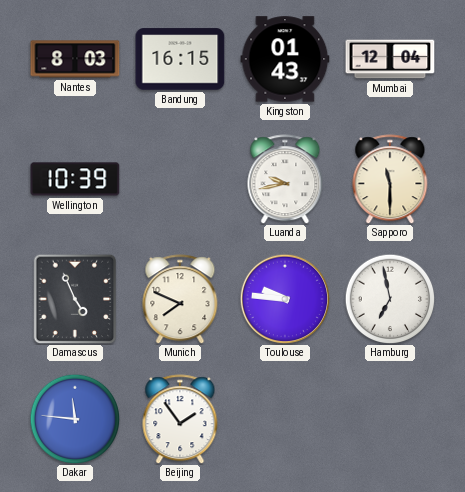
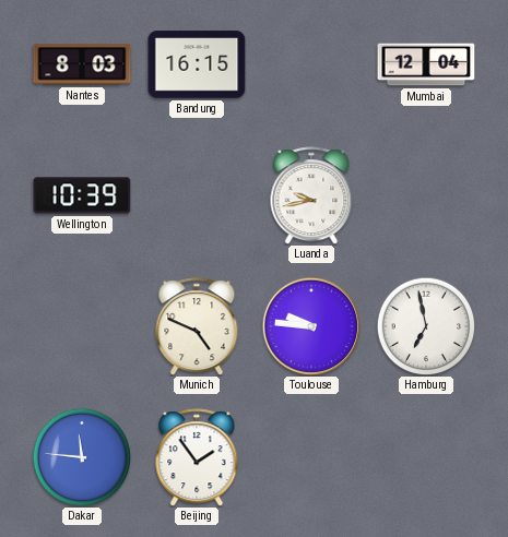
Kingston: 01:43 -> none (285, 59)
Sapporo: 11:30 -> none (390, 179)
Damascus: 4:56 -> none (75, 299)
Munich: 7:49 -> 4:49 (197, 326)
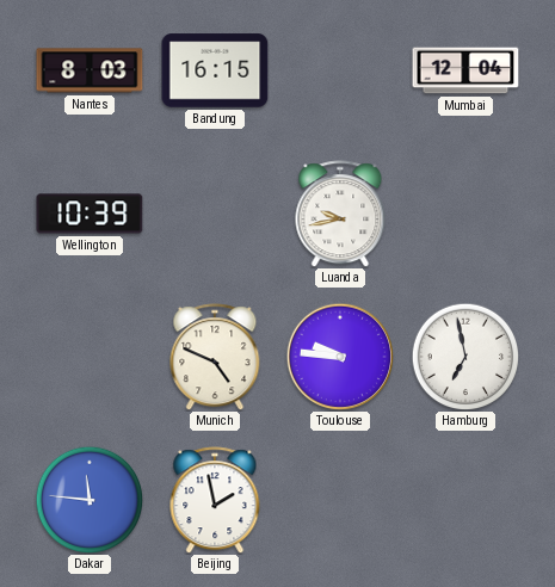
Beijing: 1:54 -> 1:58 (215, 500)
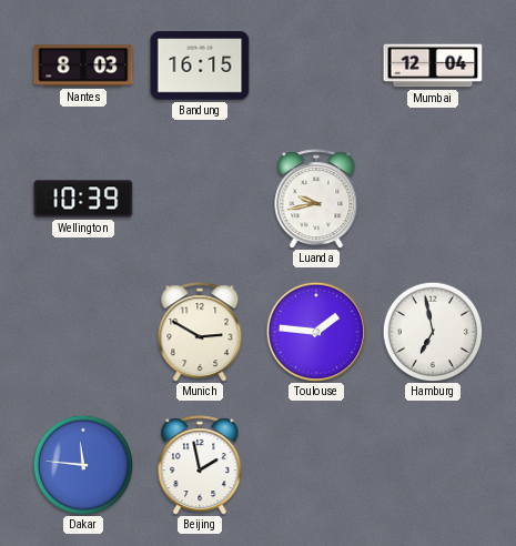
Munich: 4:49 -> 2:50 (200, 332)
Toulouse: 9:46 -> 1:46 (316, 332)
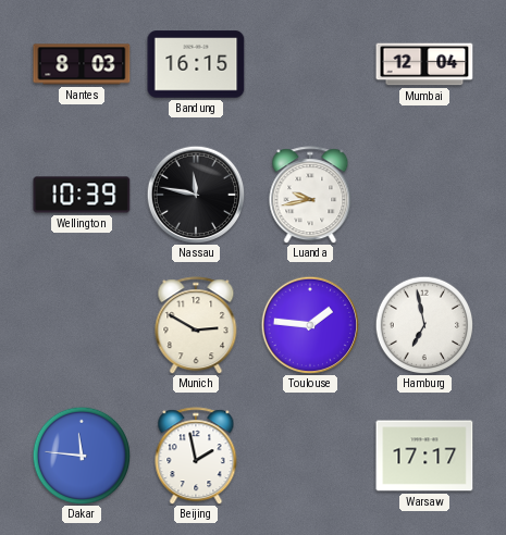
Nassau: none -> 11:47 (196, 195)
Warsaw: none -> 17:17 (424, 456)
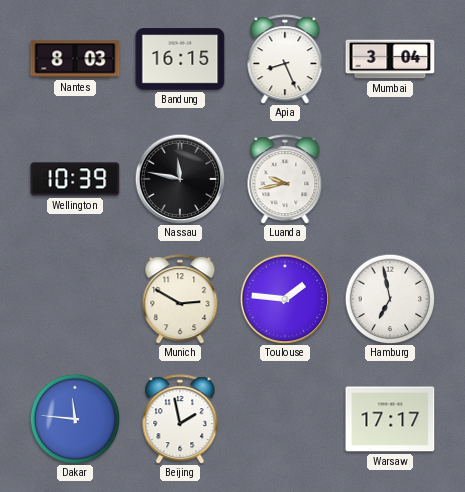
Apia: none -> 8:26 (285, 59)
Mumbai: 12:04 -> 3:04 (390, 59)
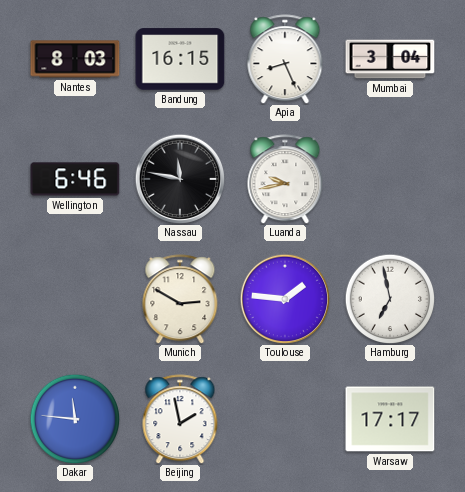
Wellington: 10:39 -> 6:46 (75, 179)
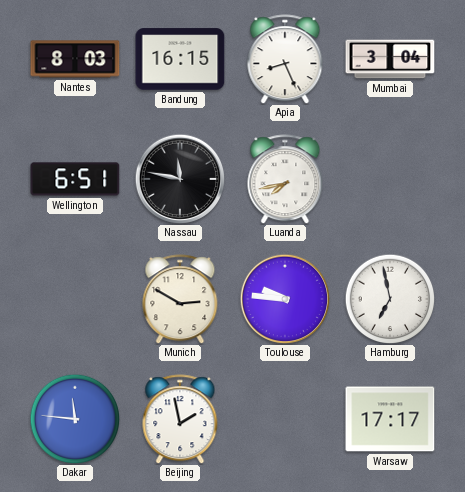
Wellington: 6:46 -> 6:51 (75, 179)
Luanda: 9:43 -> 7:43 (285, 179)
Toulouse: 1:46 -> 9:46 (285, 299)
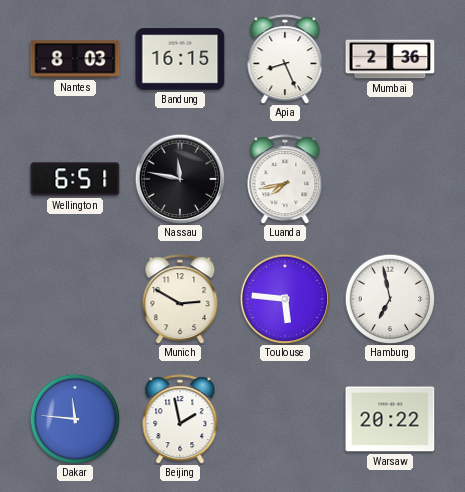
Mumbai: 3:04 -> 2:36 (390, 59)
Toulouse: 9:46 -> 5:46 (285, 299)
Warsaw: 17:17 -> 20:22 (390, 419)
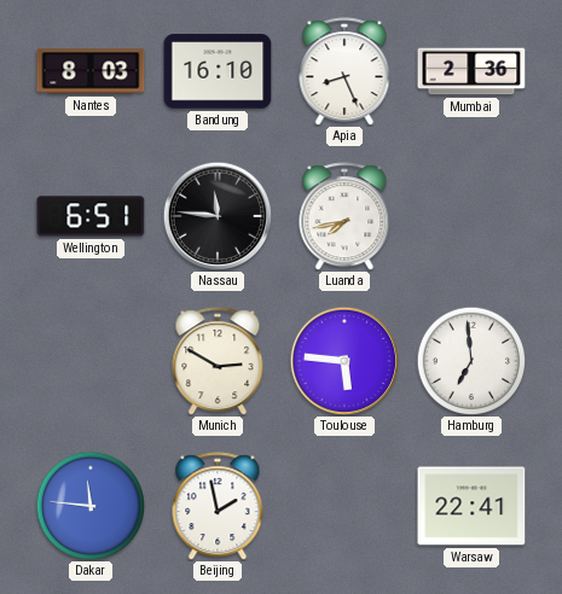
Bandung: 16:15 -> 16:10 (218, 71)
Nassau: 11:47 -> 11:46 (218, 216)
Hamburg: 6:58 -> 6:59 (471, 361)
Warsaw: 20:22 -> 22:41 (471, 506)
